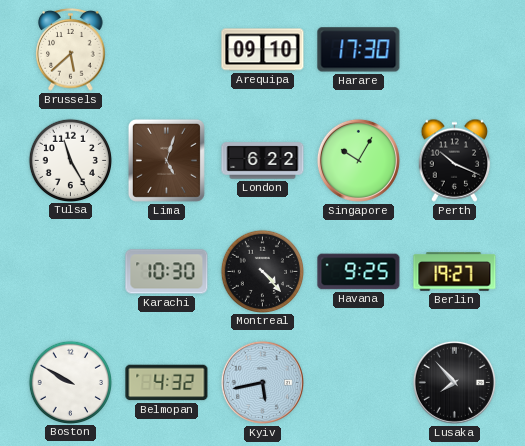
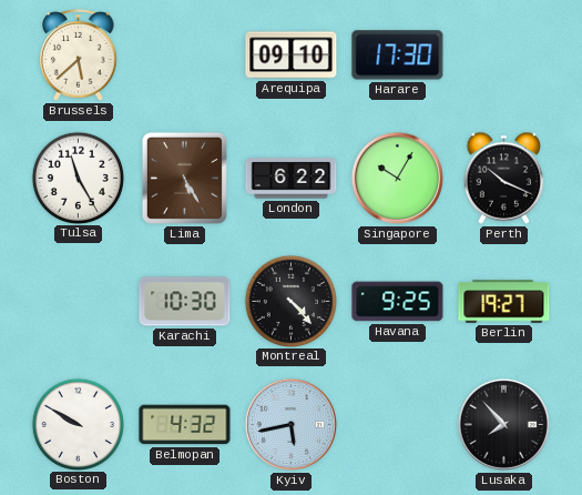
Lima: 5:03 -> 5:25 (184, 178)
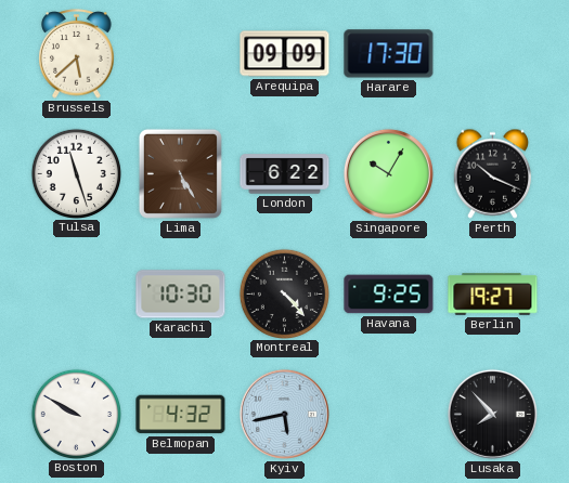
Arequipa: 09:10 -> 09:09 (285, 54)
Tulsa: 11:25 -> 11:27 (76, 173)
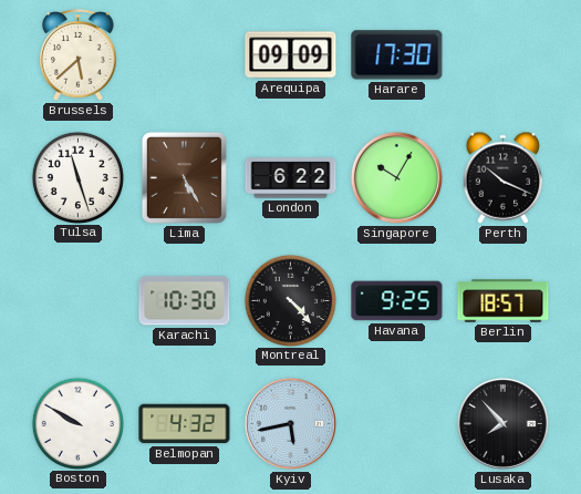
Berlin: 19:27 -> 18:57 (504, 301)
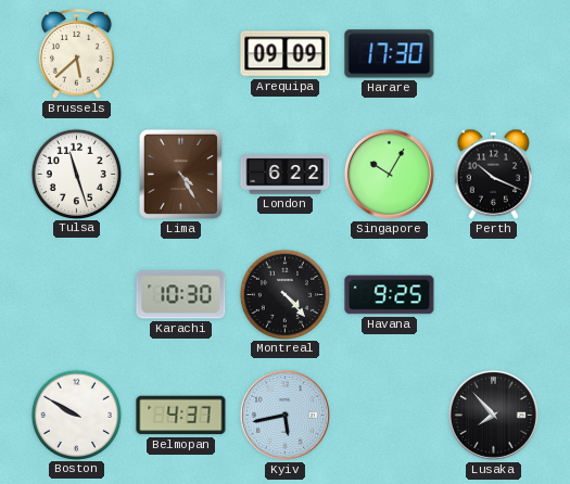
Lima: 5:25 -> 4:25 (180, 174)
Berlin: 18:57 -> none (504, 301)
Belmopan: 4:32 -> 4:37 (181, 416)
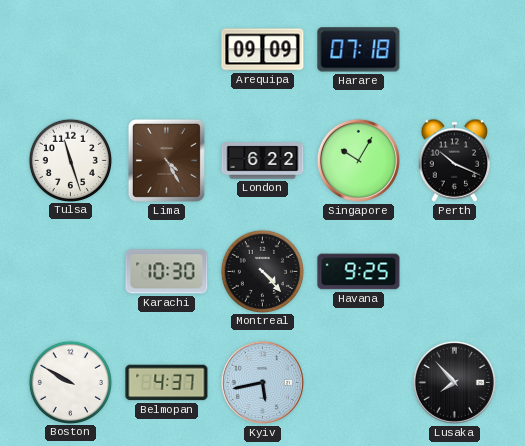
Brussels: 5:38 -> none (77, 54)
Harare: 17:30 -> 07:18 (359, 50)
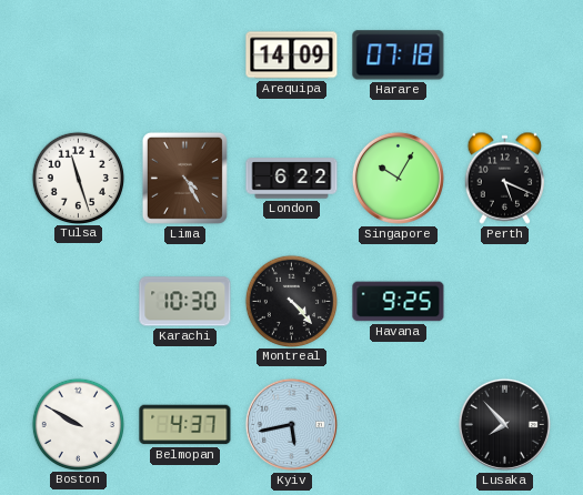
Arequipa: 09:09 -> 14:09 (292, 55)
Perth: 10:19 -> 5:19 (505, 178)
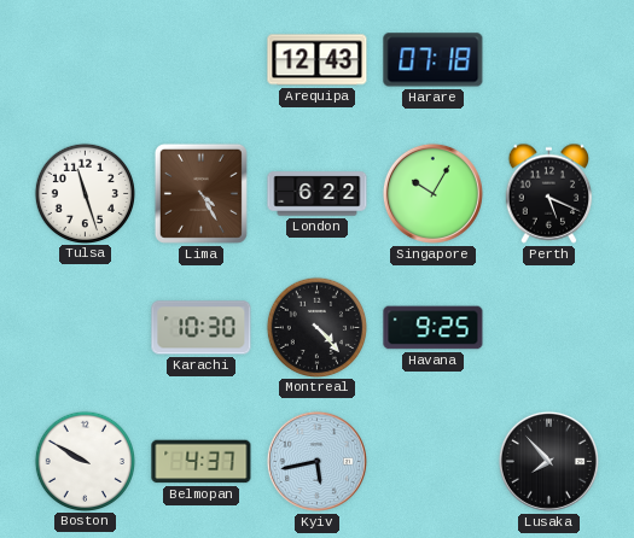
Arequipa: 14:09 -> 12:43 (318, 60)
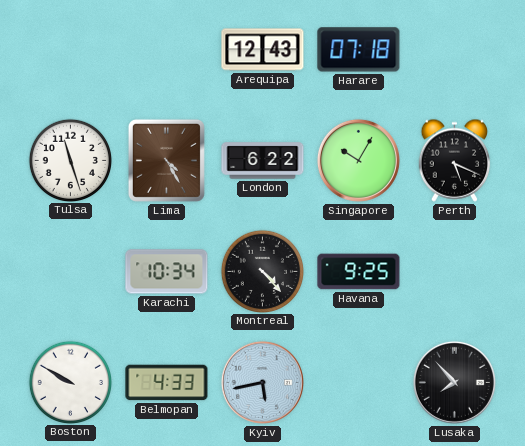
Karachi: 10:30 -> 10:34 (167, 272)
Belmopan: 4:37 -> 4:33 (167, 383)
